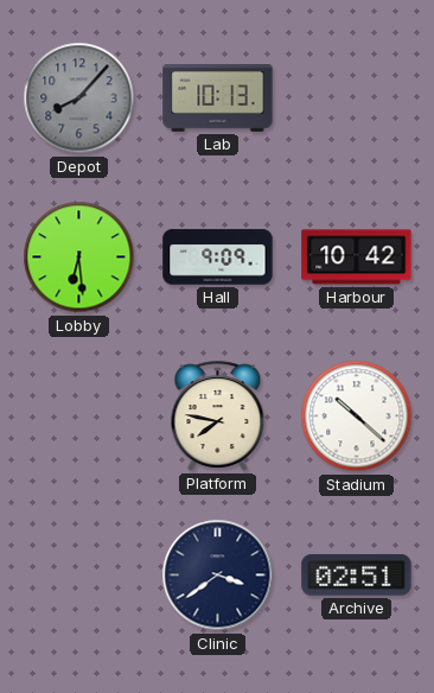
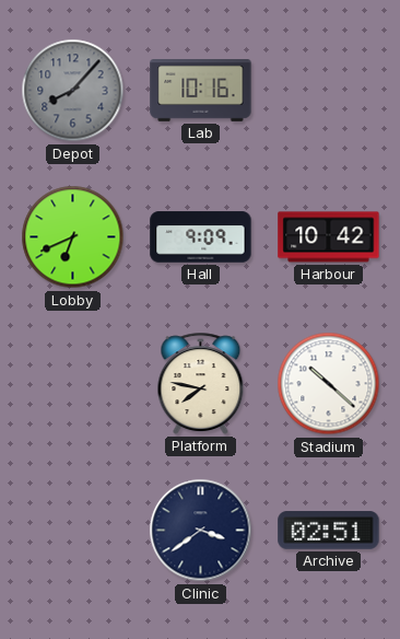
Lab: 10:13 -> 10:16 (201, 91)
Lobby: 6:29 -> 6:41 (73, 237)
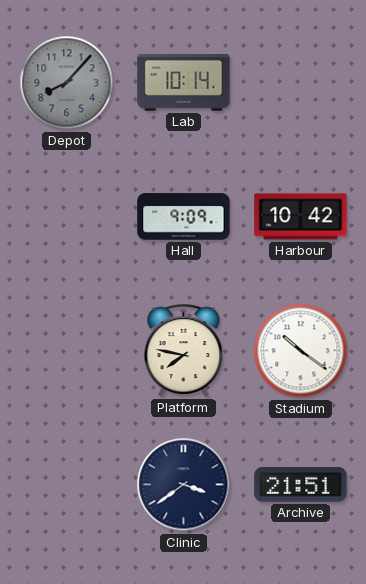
Lab: 10:16 -> 10:14 (184, 83)
Lobby: 6:41 -> none (73, 237)
Stadium: 10:22 -> 10:21 (301, 351)
Archive: 02:51 -> 21:51 (301, 485)
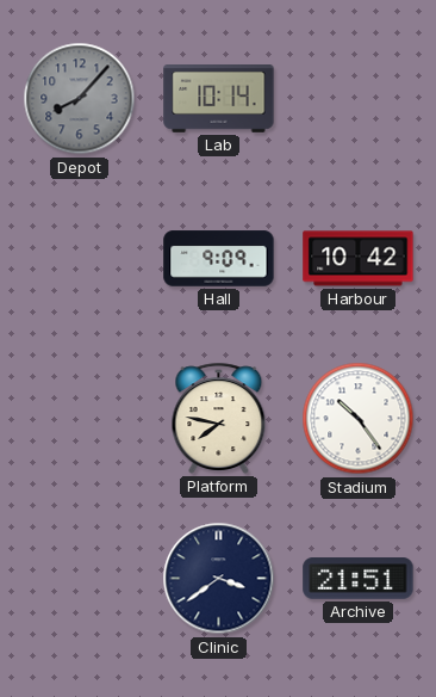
Stadium: 10:21 -> 10:24 (359, 419)
